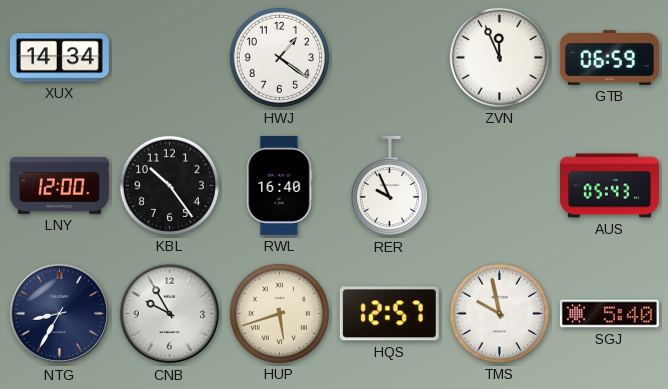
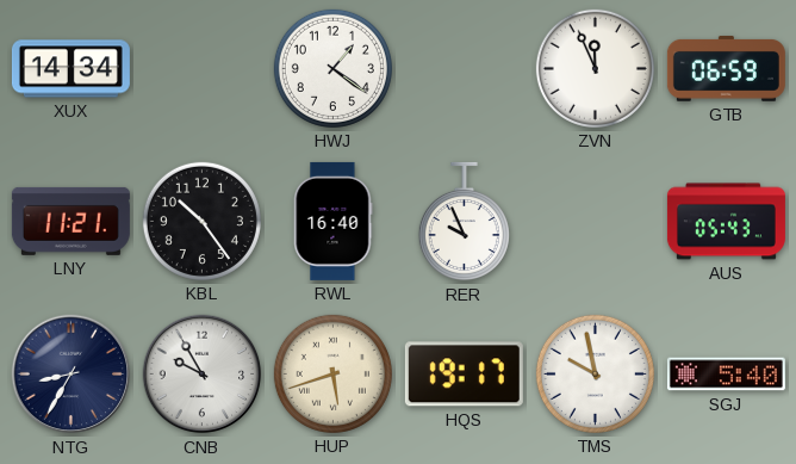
LNY: 12:00 -> 11:21 (70, 221)
HQS: 12:57 -> 19:17 (464, 375)
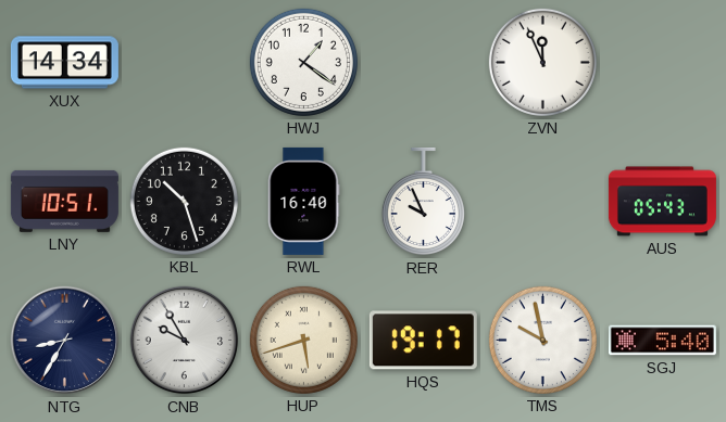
GTB: 06:59 -> none (726, 68)
LNY: 11:21 -> 10:51 (64, 201)
KBL: 10:24 -> 10:27 (184, 201)
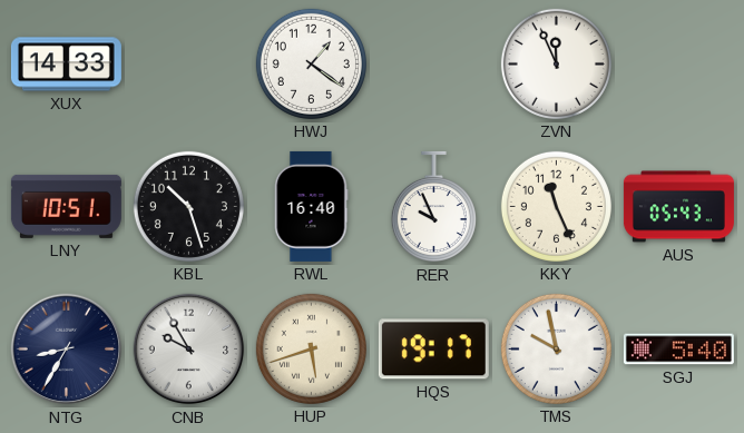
XUX: 14:34 -> 14:33 (66, 65)
KKY: none -> 11:26 (556, 206)
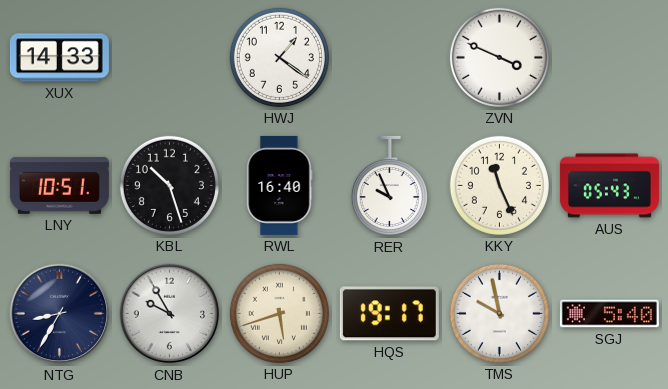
ZVN: 11:56 -> 3:49 (499, 57)
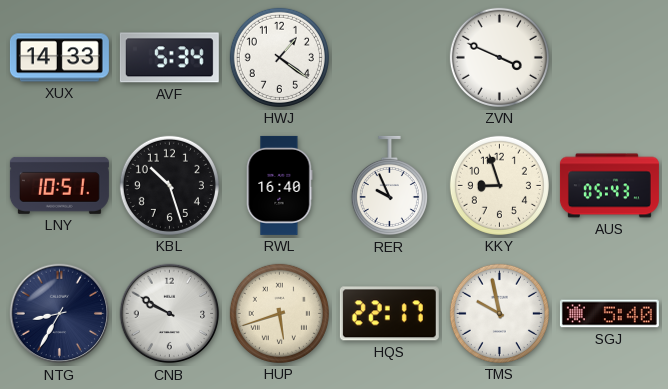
AVF: none -> 5:34 (169, 58)
KKY: 11:26 -> 8:57 (499, 185)
CNB: 9:55 -> 9:50 (170, 314)
HQS: 19:17 -> 22:17 (389, 314)
